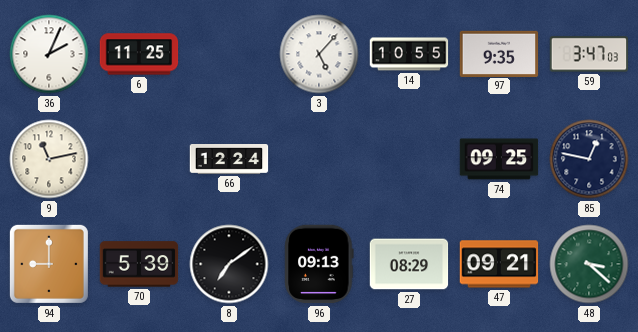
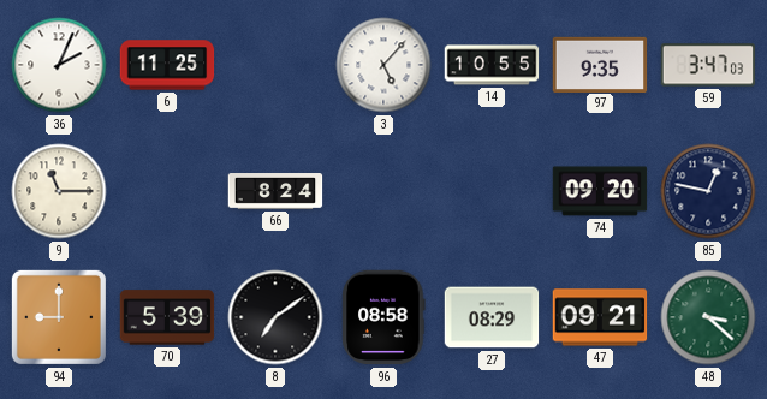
9: 11:13 -> 11:15 (59, 191)
66: 12:24 -> 8:24 (275, 192)
74: 09:25 -> 09:20 (600, 191)
96: 09:13 -> 08:58 (383, 317)
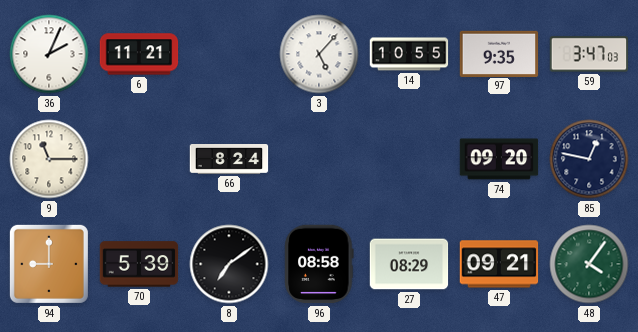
6: 11:25 -> 11:21 (139, 54)
48: 3:22 -> 4:06 (589, 264)
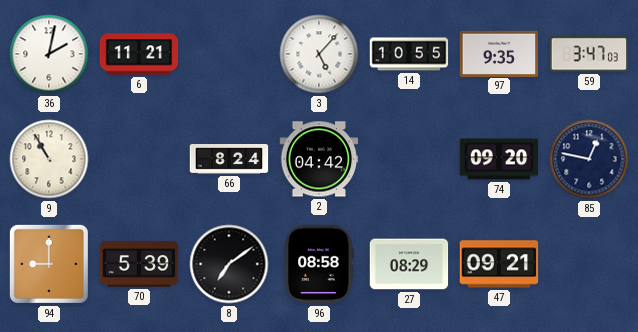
36: 2:04 -> 2:02 (49, 54)
9: 11:15 -> 10:55 (49, 159)
2: none -> 04:42 (319, 159)
48: 4:06 -> none (589, 264)
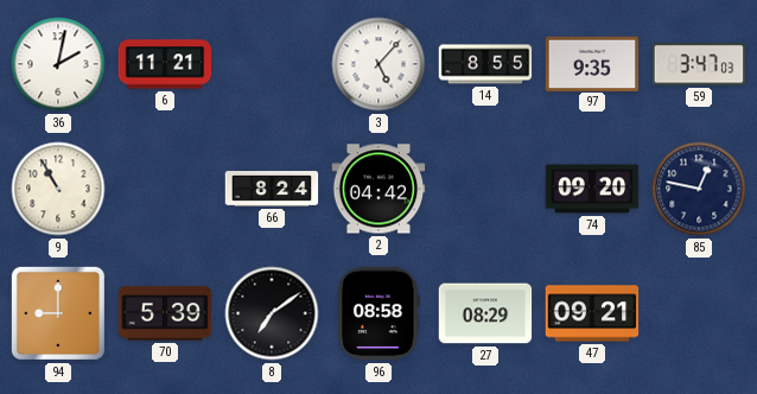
14: 10:55 -> 8:55 (485, 64)
